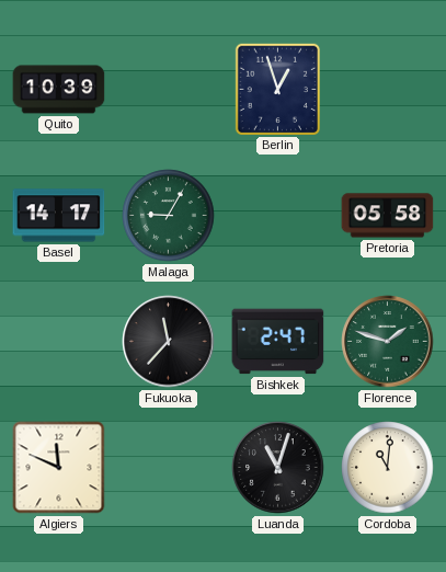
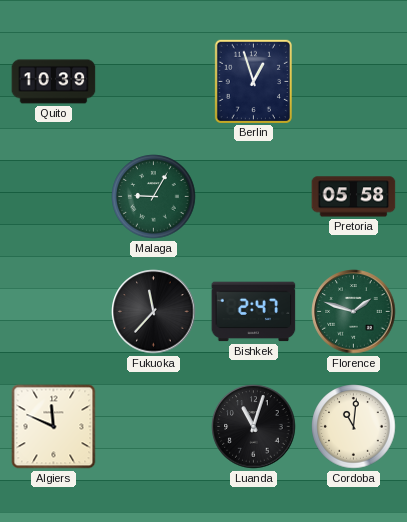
Basel: 14:17 -> none (59, 216)
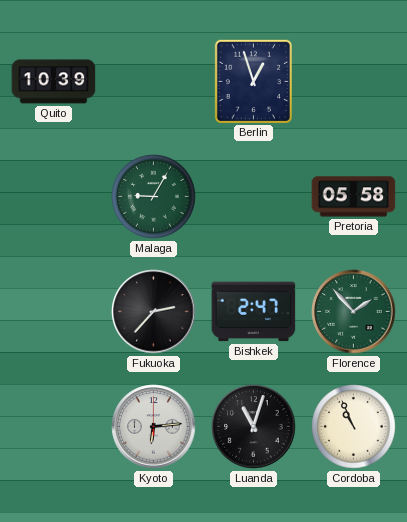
Fukuoka: 11:37 -> 2:37 (154, 312)
Florence: 1:48 -> 1:53 (354, 312)
Algiers: 11:49 -> none (54, 427)
Kyoto: none -> 6:14 (154, 427)
Cordoba: 11:01 -> 10:56 (354, 427)
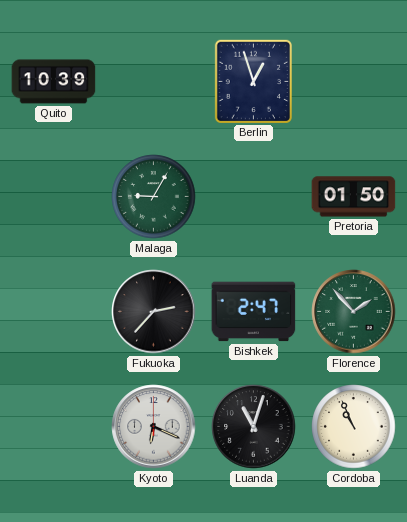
Pretoria: 05:58 -> 01:50 (354, 197)
Kyoto: 6:14 -> 6:19 (154, 427)
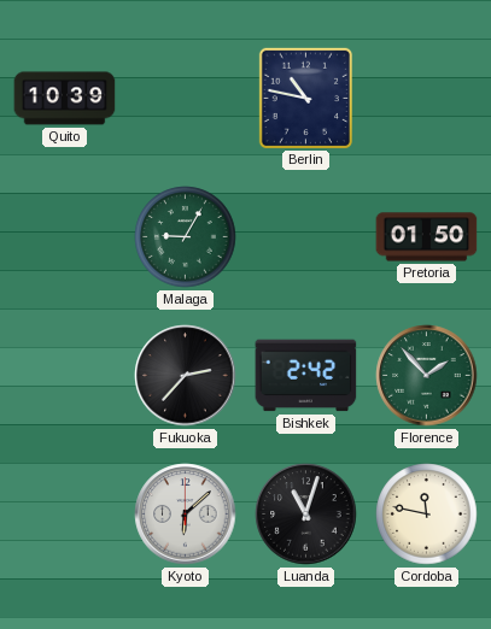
Berlin: 12:57 -> 10:47 (305, 98)
Bishkek: 2:47 -> 2:42 (306, 376)
Kyoto: 6:19 -> 6:08 (186, 515)
Cordoba: 10:56 -> 11:47 (427, 515)
